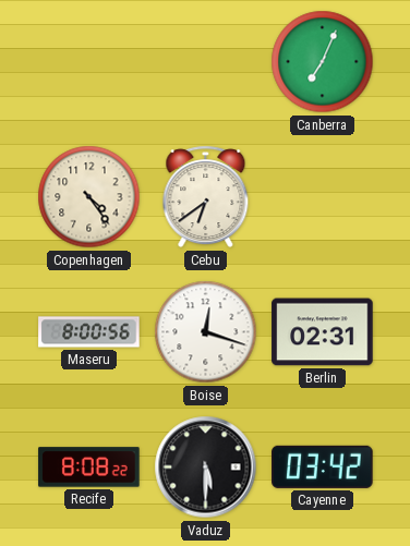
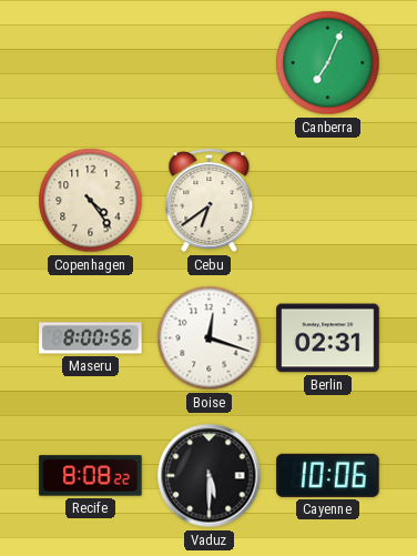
Cayenne: 03:42 -> 10:06 (328, 475)
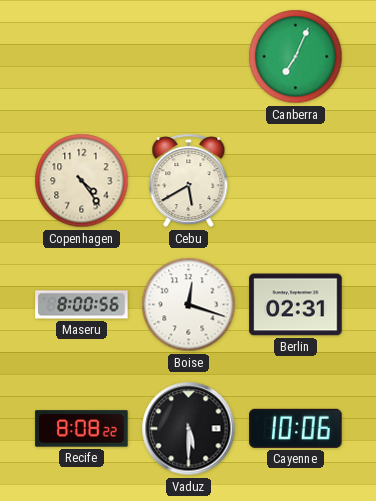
Cebu: 6:39 -> 5:40 (189, 181)
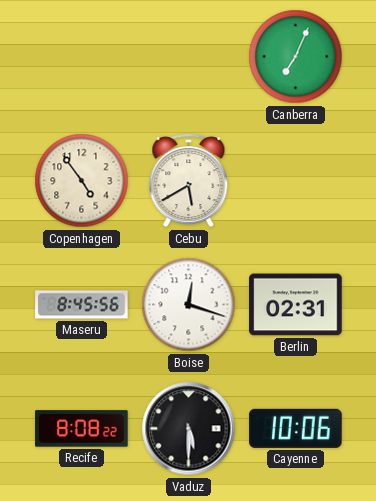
Copenhagen: 4:24 -> 4:54 (82, 181)
Maseru: 8:00 -> 8:45 (82, 305)
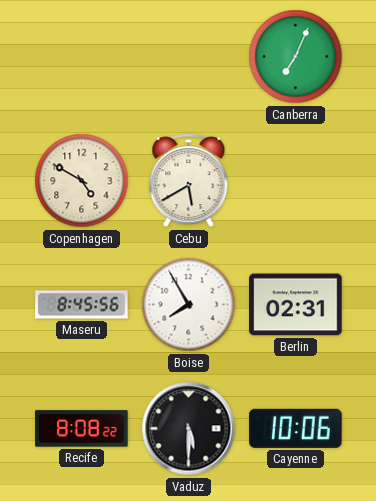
Copenhagen: 4:54 -> 4:50 (82, 181)
Boise: 12:18 -> 7:55 (189, 305)
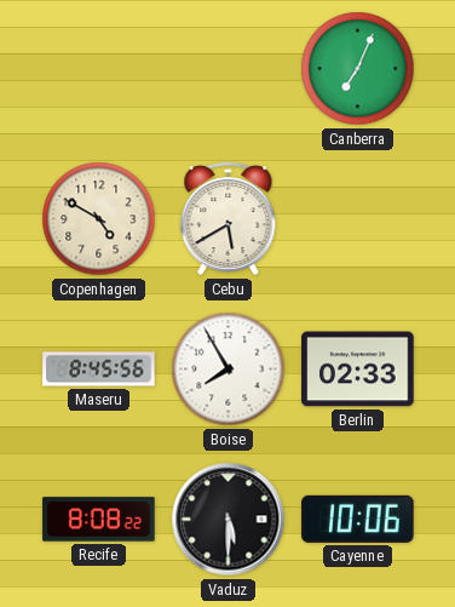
Berlin: 02:31 -> 02:33 (358, 370)
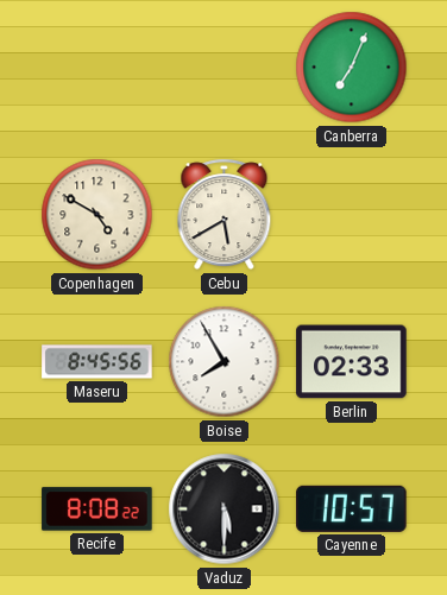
Cayenne: 10:06 -> 10:57 (352, 508)
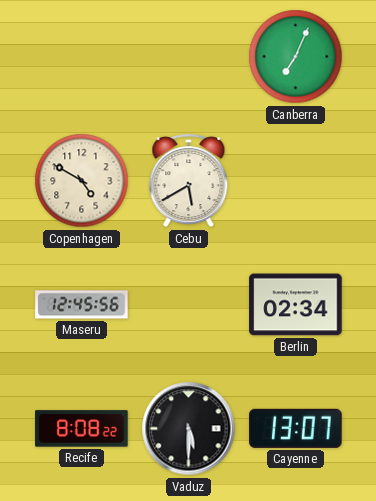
Maseru: 8:45 -> 12:45 (82, 305)
Boise: 7:55 -> none (225, 362)
Berlin: 02:33 -> 02:34 (296, 305)
Cayenne: 10:57 -> 13:07 (296, 428)
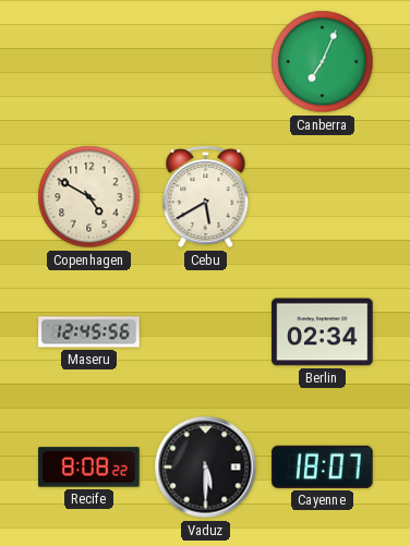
Cayenne: 13:07 -> 18:07 (323, 466)
